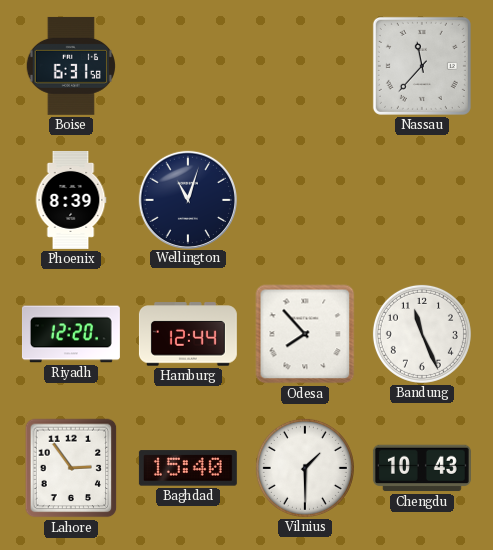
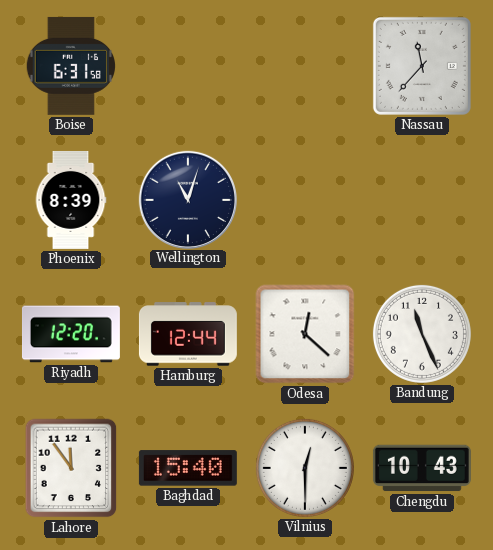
Odesa: 7:53 -> 12:22 (305, 334)
Lahore: 2:54 -> 11:54 (71, 468)
Vilnius: 1:30 -> 12:30 (305, 468)
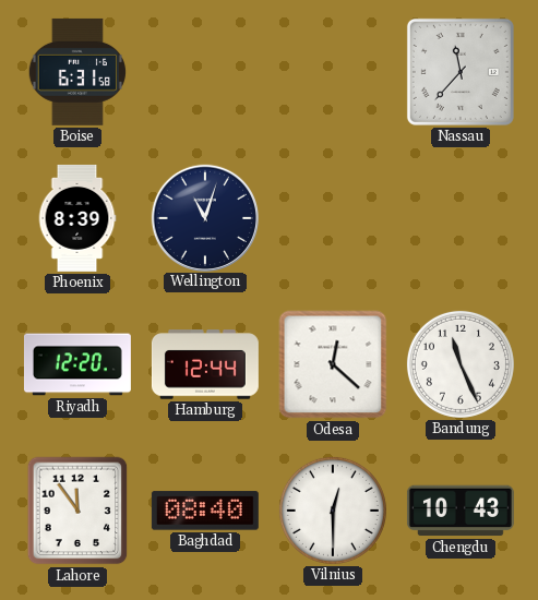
Baghdad: 15:40 -> 08:40 (205, 511)
